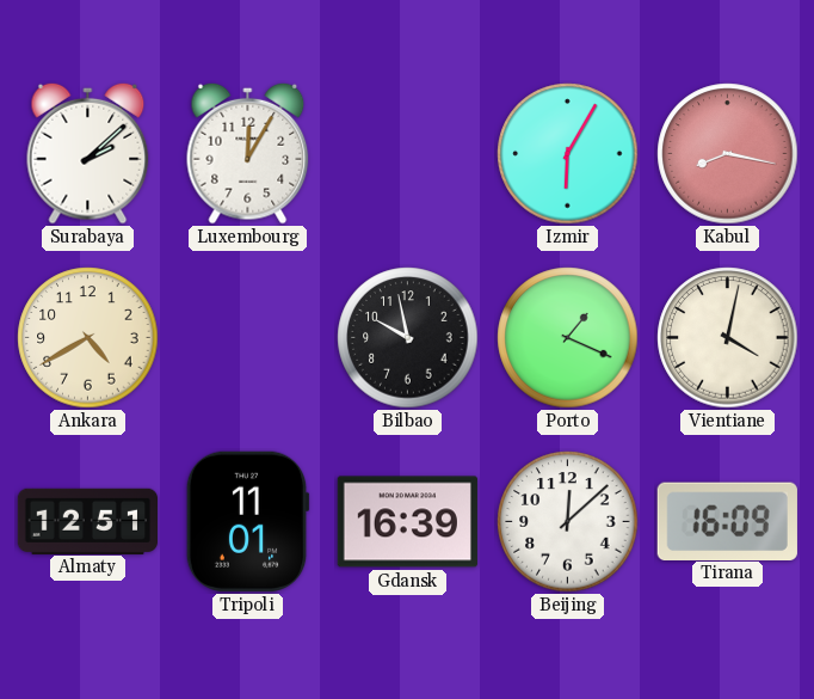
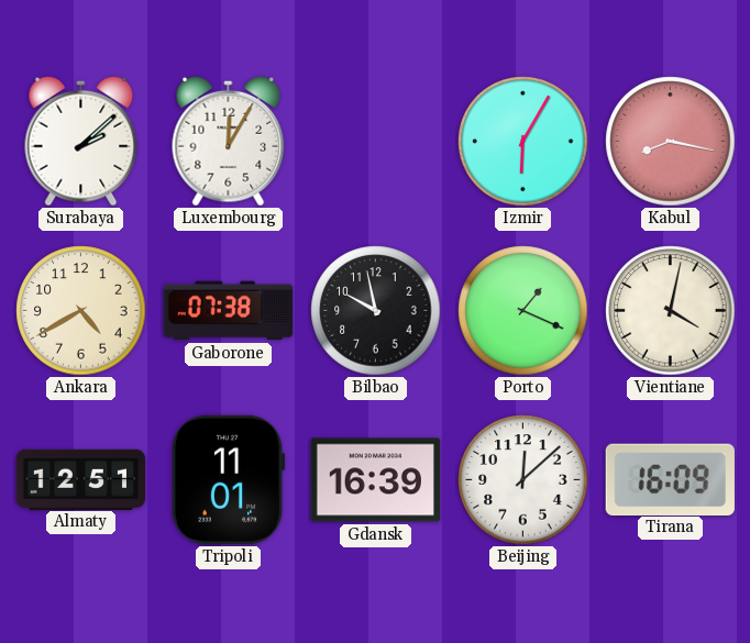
Gaborone: none -> 07:38 (228, 311)
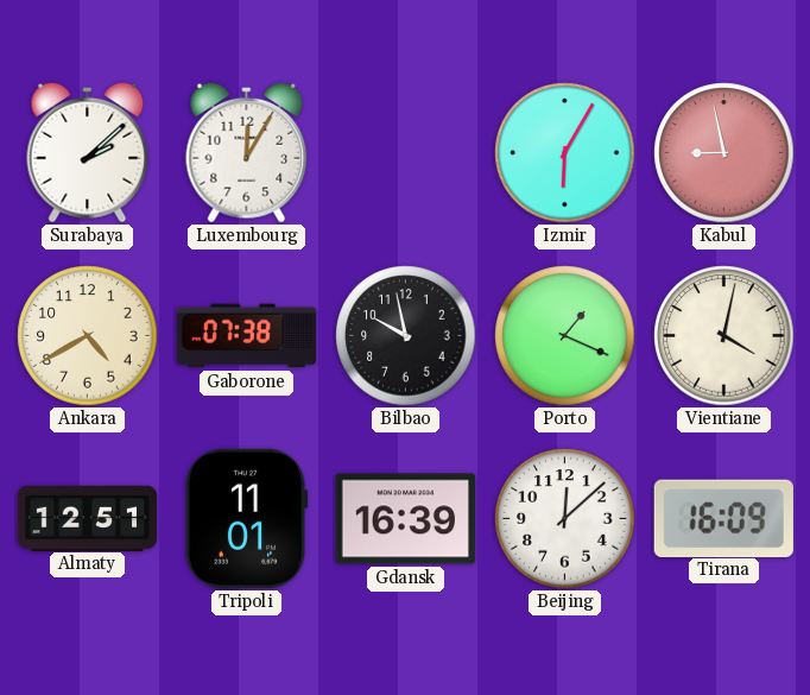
Kabul: 8:17 -> 8:58 (724, 153)
